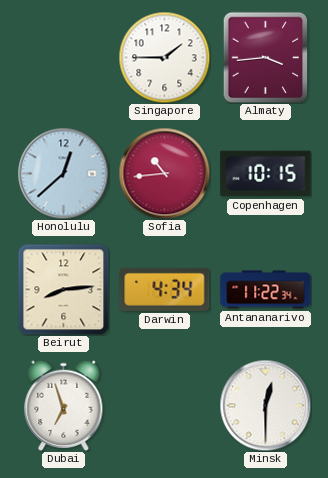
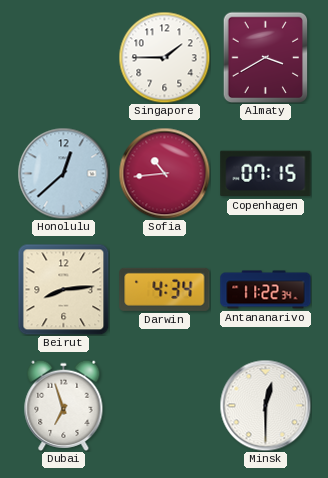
Almaty: 3:44 -> 3:40 (266, 57)
Copenhagen: 10:15 -> 07:15 (266, 174)
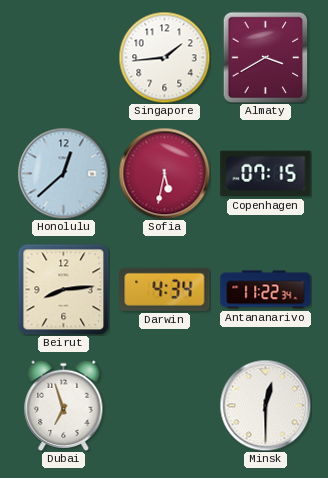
Singapore: 1:45 -> 1:44 (164, 57)
Sofia: 10:44 -> 5:32 (164, 173)
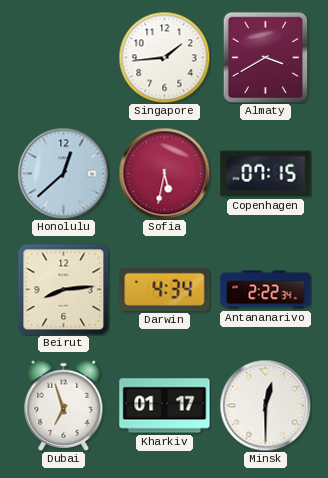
Antananarivo: 11:22 -> 2:22 (266, 290)
Kharkiv: none -> 01:17 (165, 406)
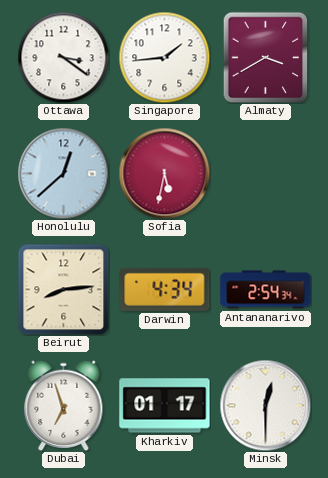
Ottawa: none -> 3:21 (63, 57)
Copenhagen: 07:15 -> none (266, 174)
Antananarivo: 2:22 -> 2:54 (266, 290)
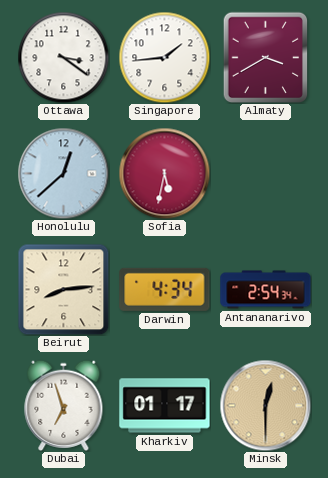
Minsk dial: white -> champagne (265, 405)
